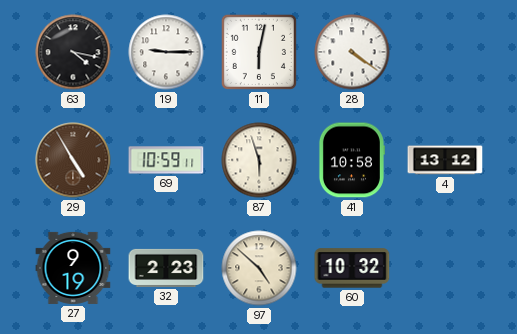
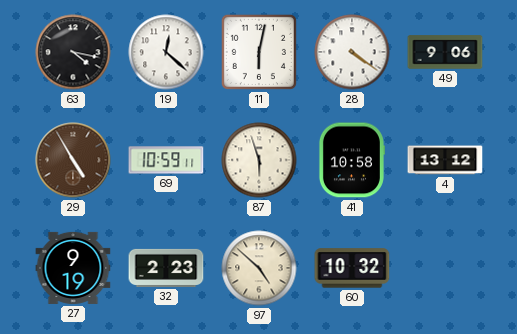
19: 9:15 -> 12:22 (166, 52)
49: none -> 9:06 (445, 52)
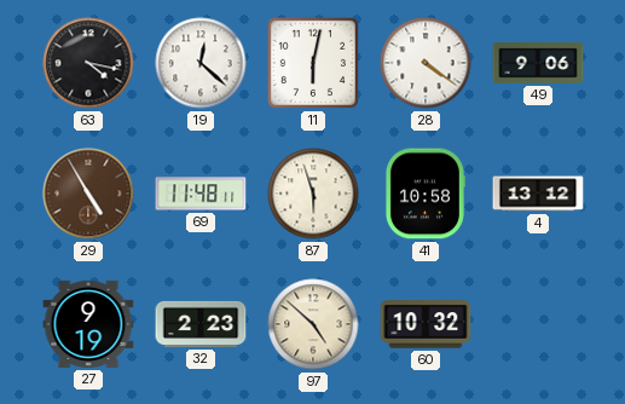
69: 10:59 -> 11:48 (201, 194)
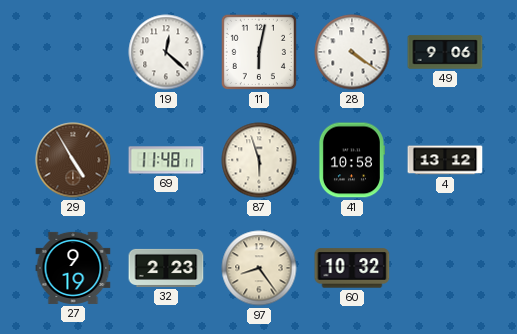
63: 4:17 -> none (88, 63)
97: 4:52 -> 8:24 (259, 268)
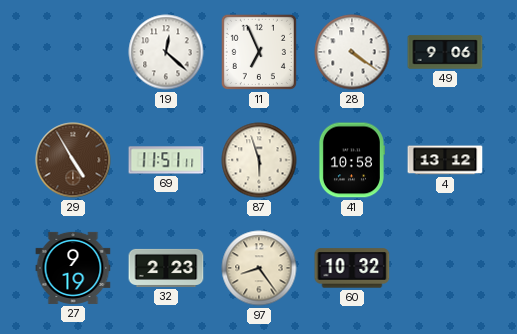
11: 6:02 -> 6:56 (259, 52)
69: 11:48 -> 11:51 (166, 160)
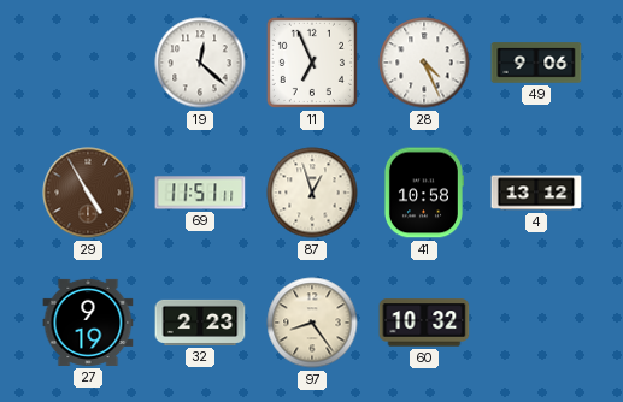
28: 4:21 -> 4:26 (424, 63)
87: 5:57 -> 12:57 (312, 193)
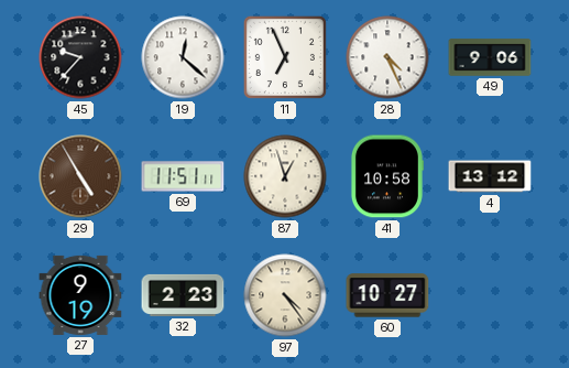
45: none -> 9:37 (80, 57)
97: 8:24 -> 4:24 (285, 295)
60: 10:32 -> 10:27 (387, 295)
